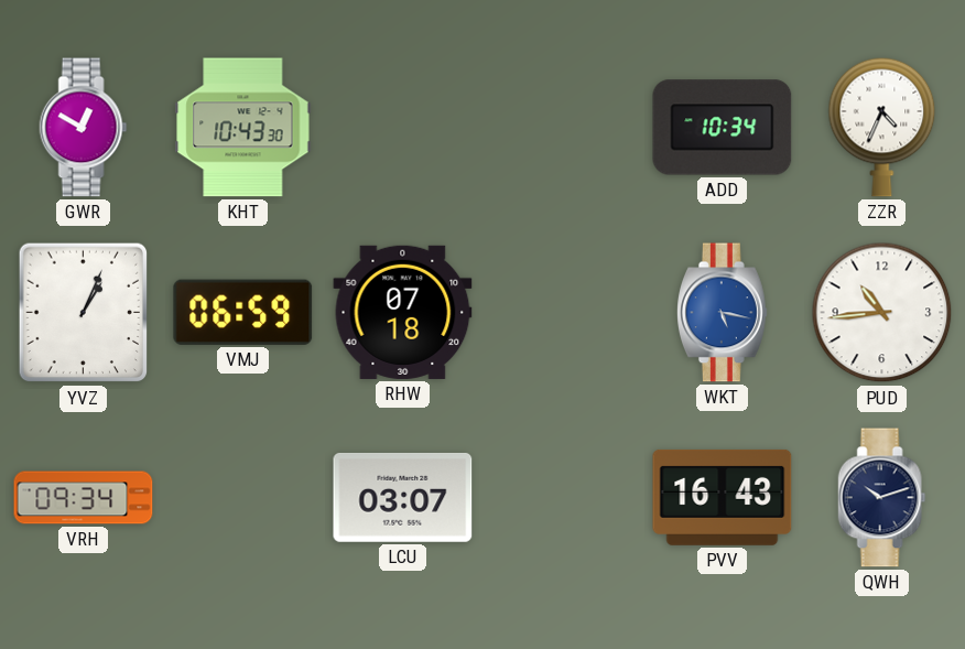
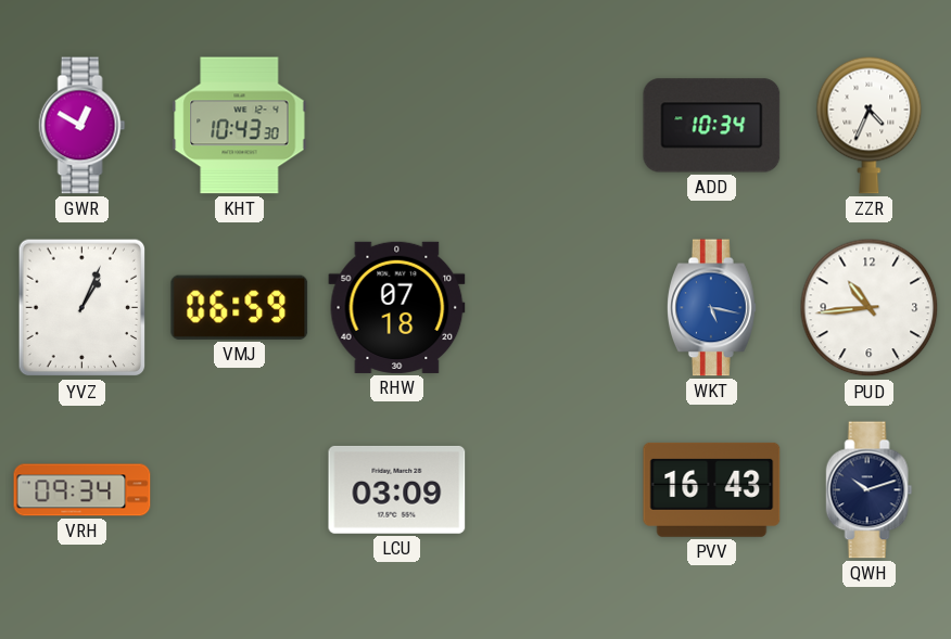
LCU: 03:07 -> 03:09 (397, 489)
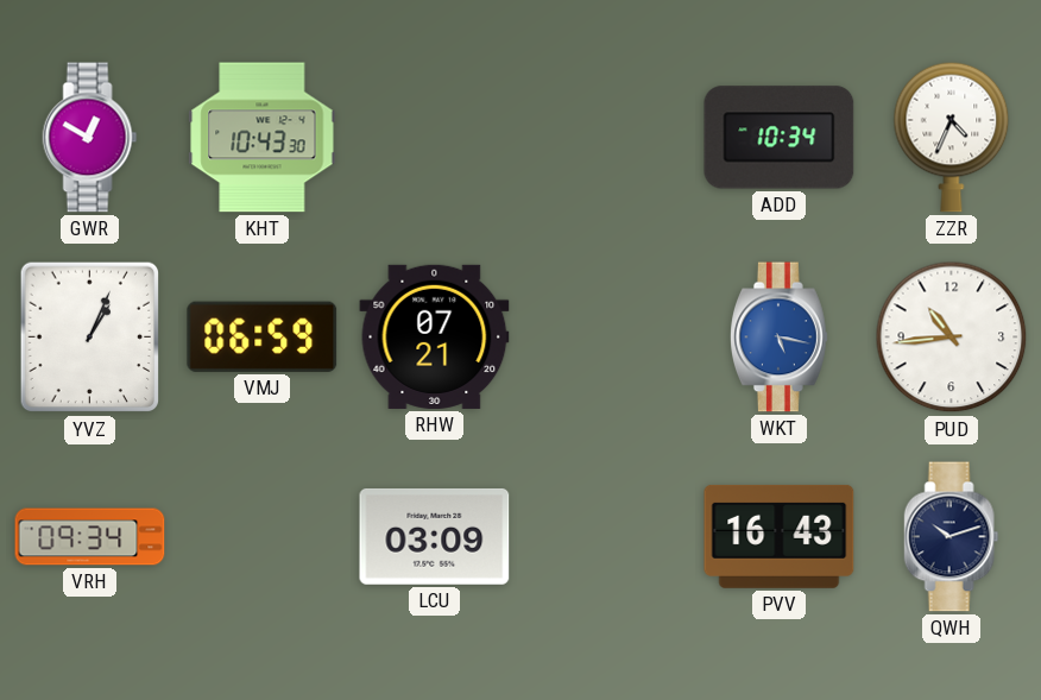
RHW: 07:18 -> 07:21 (435, 336)
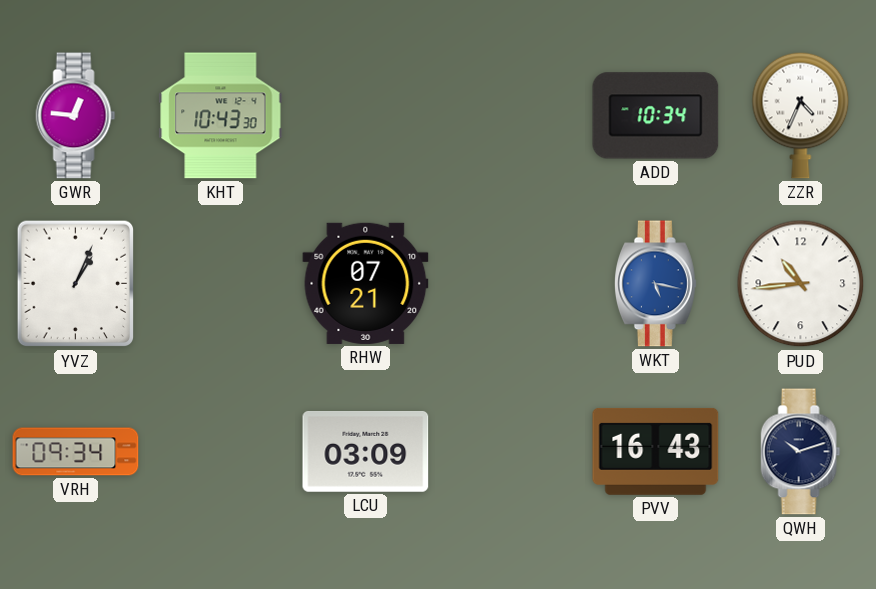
GWR: 12:50 -> 12:46 (76, 116)
VMJ: 06:59 -> none (263, 336)
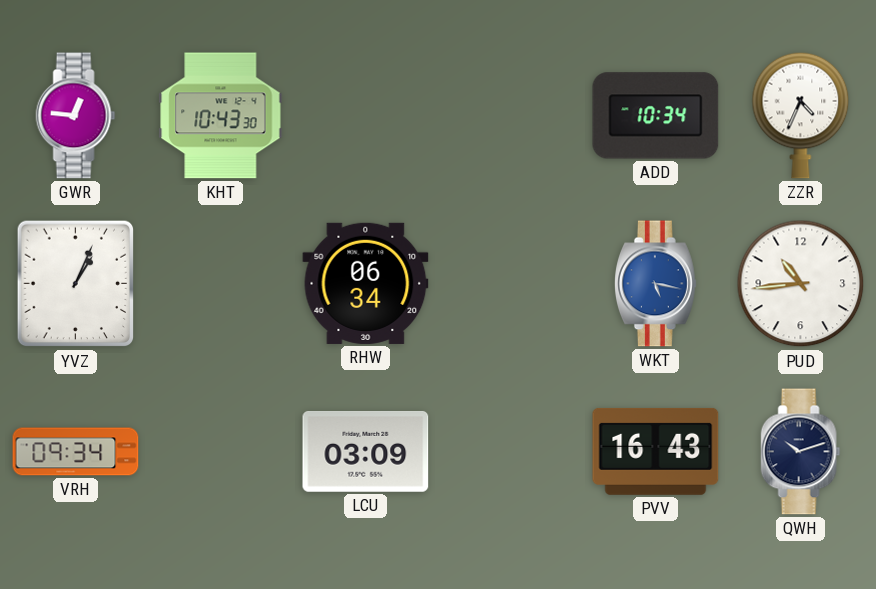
RHW: 07:21 -> 06:34 (366, 283)
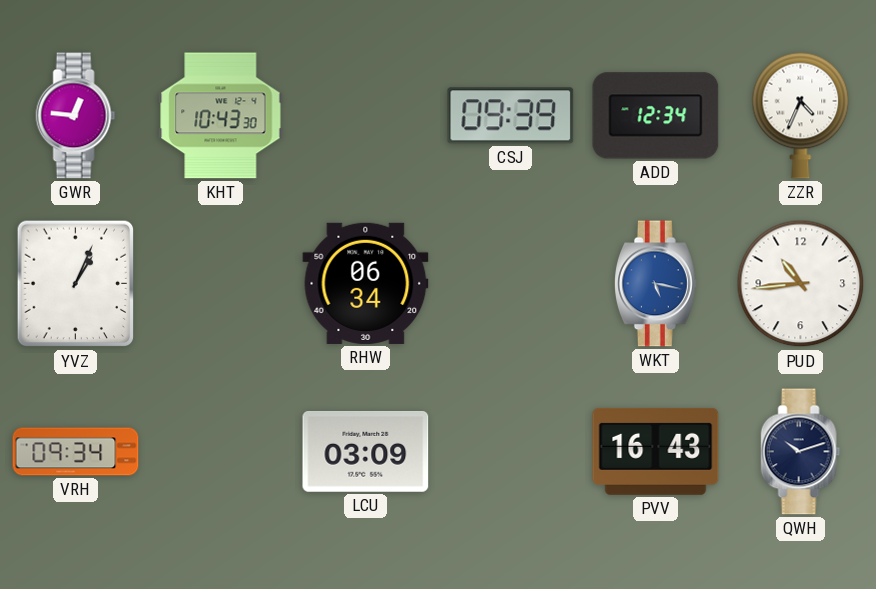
CSJ: none -> 09:39 (511, 116)
ADD: 10:34 -> 12:34 (656, 116)
